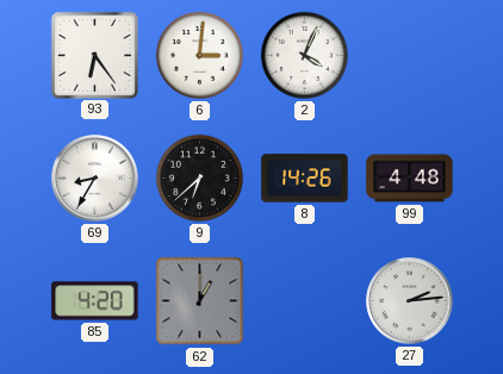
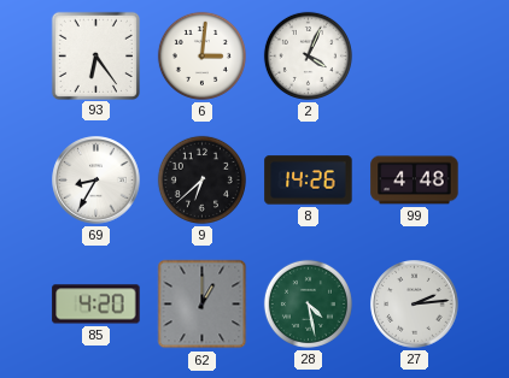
28: none -> 4:28 (308, 303)
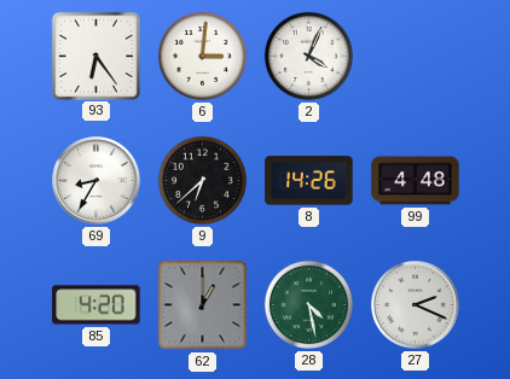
27: 2:14 -> 2:19 (416, 305)
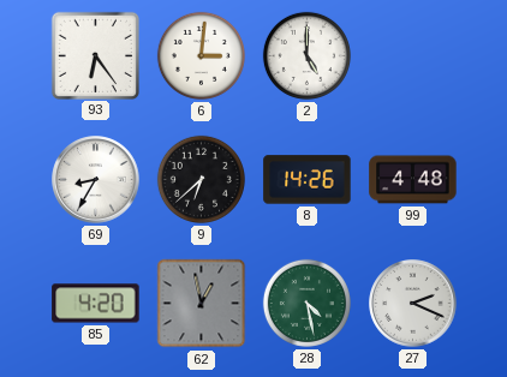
2: 4:04 -> 5:00 (306, 55)
62: 1:00 -> 12:58 (202, 304)
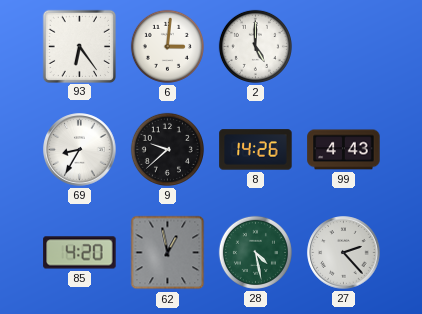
9: 6:38 -> 9:38 (167, 149)
99: 4:48 -> 4:43 (344, 150)
27: 2:19 -> 2:23 (344, 253)
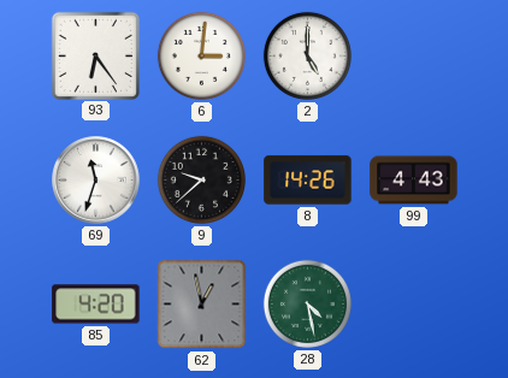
69: 8:35 -> 11:33 (96, 181)
27: 2:23 -> none (344, 253)
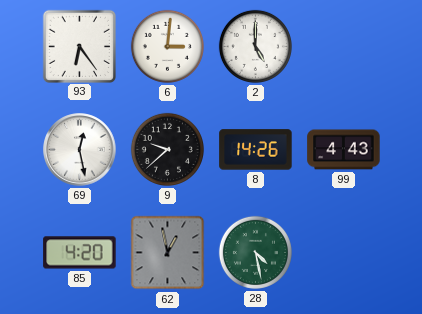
69: 11:33 -> 12:28 (80, 150)
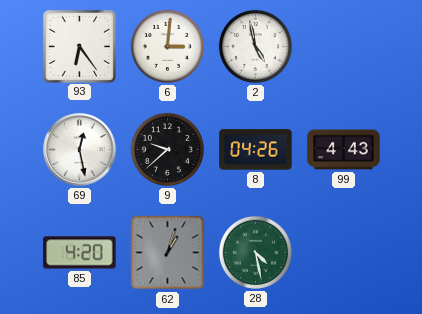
2: 5:00 -> 4:58 (255, 46)
8: 14:26 -> 04:26 (256, 150)
62: 12:58 -> 1:03 (168, 253)
